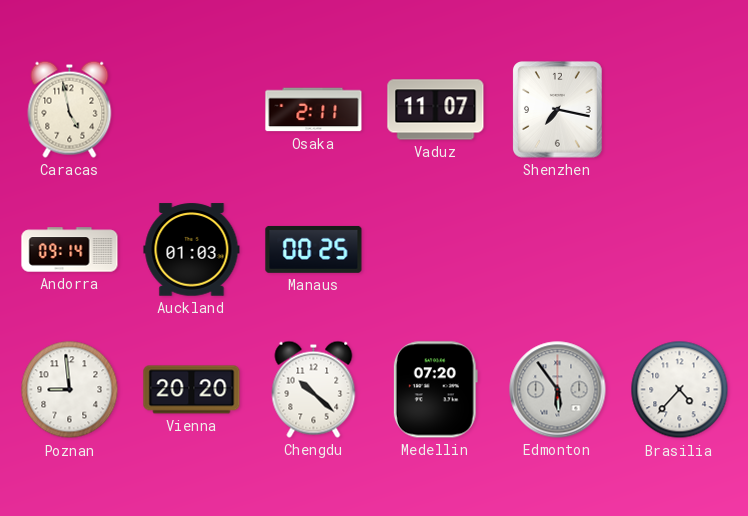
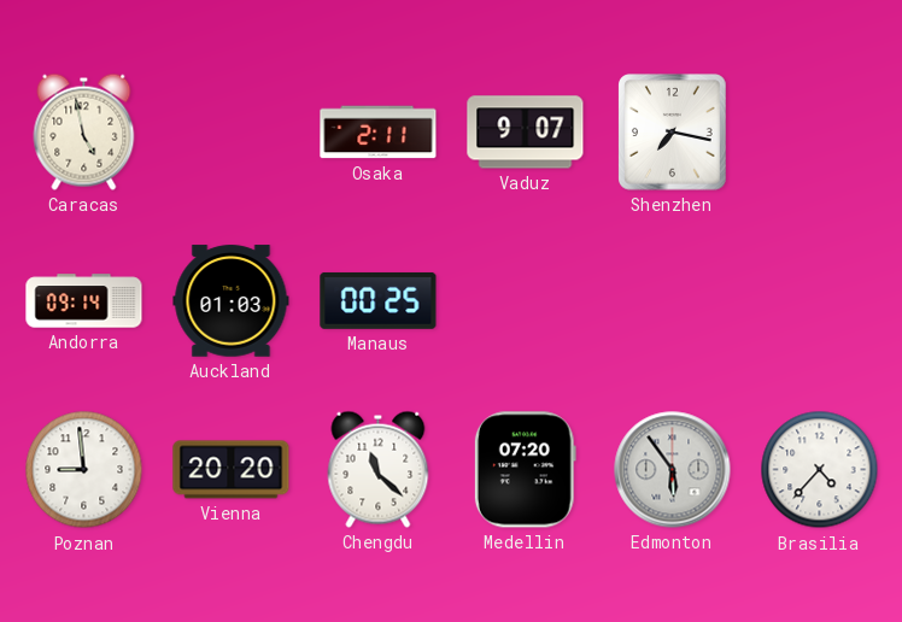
Vaduz: 11:07 -> 9:07 (526, 133)
Chengdu: 10:22 -> 11:22 (379, 469)
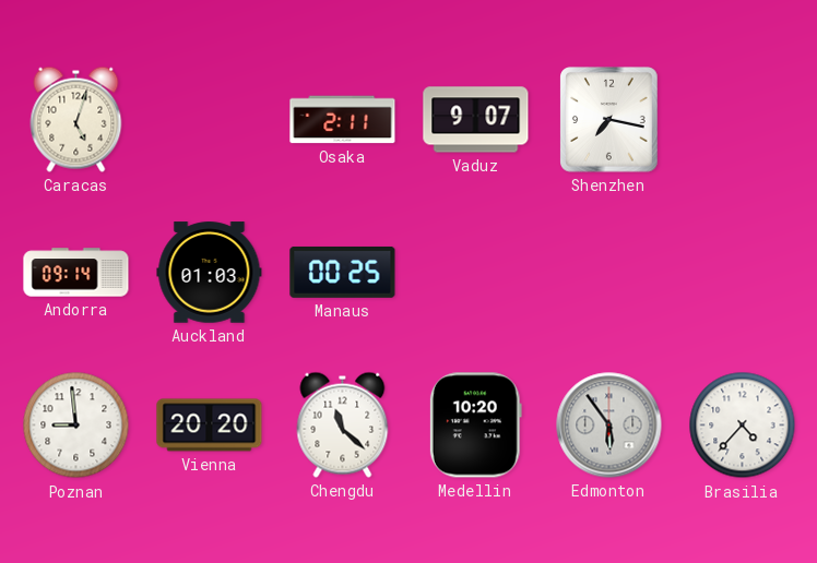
Caracas: 4:58 -> 5:03 (76, 119)
Medellin: 07:20 -> 10:20 (475, 426)
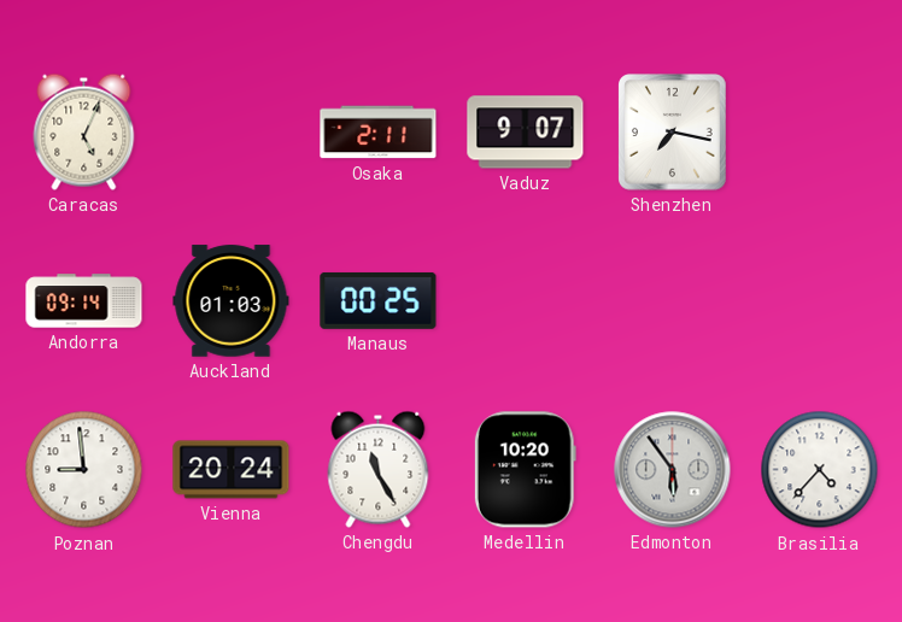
Caracas: 5:03 -> 5:04 (84, 131)
Vienna: 20:20 -> 20:24 (232, 470)
Chengdu: 11:22 -> 11:25 (379, 469)
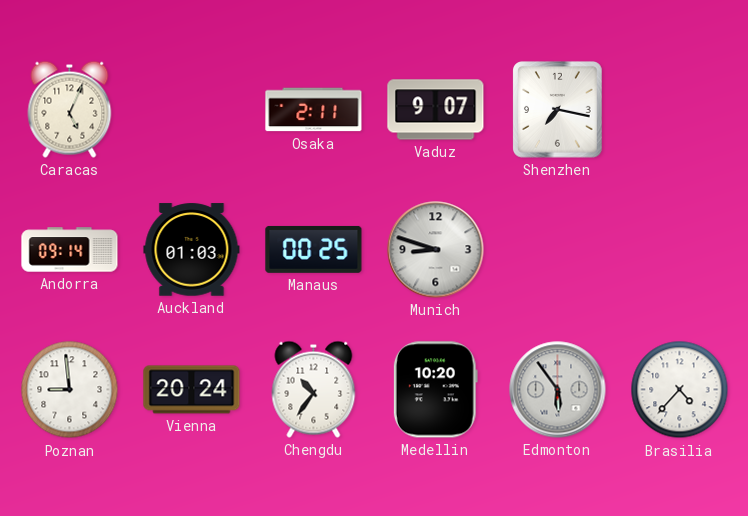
Munich: none -> 8:48 (436, 250)
Chengdu: 11:25 -> 10:36 (314, 389)
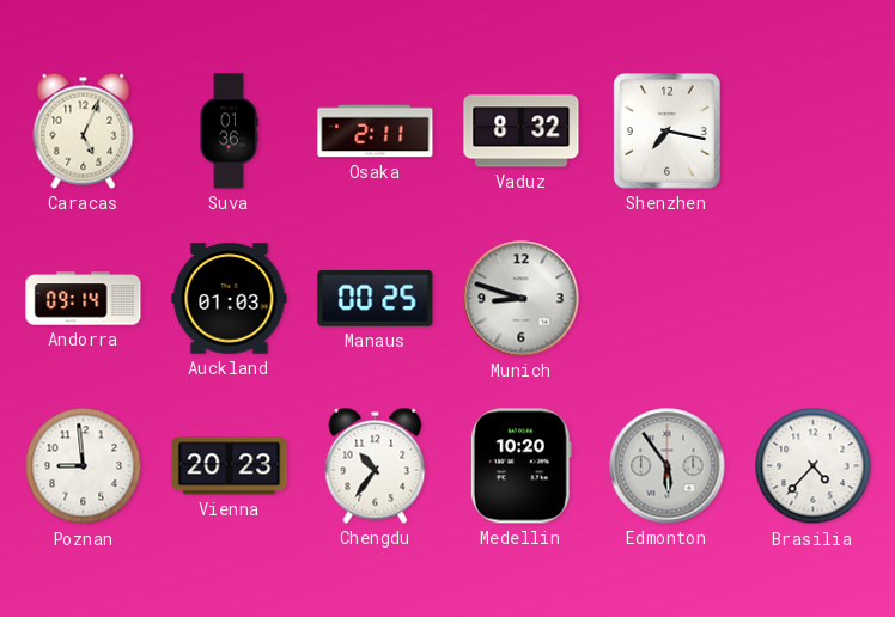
Suva: none -> 01:36 (229, 132)
Vaduz: 9:07 -> 8:32 (522, 132)
Vienna: 20:24 -> 20:23 (230, 466)
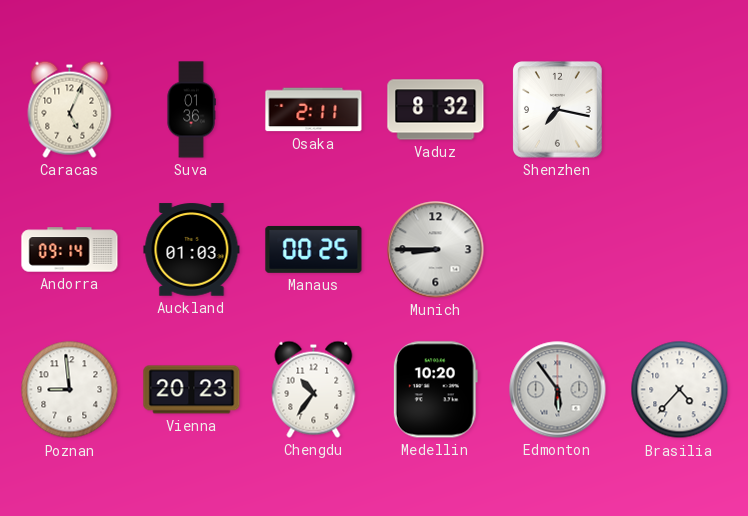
Munich: 8:48 -> 8:45 (436, 250)
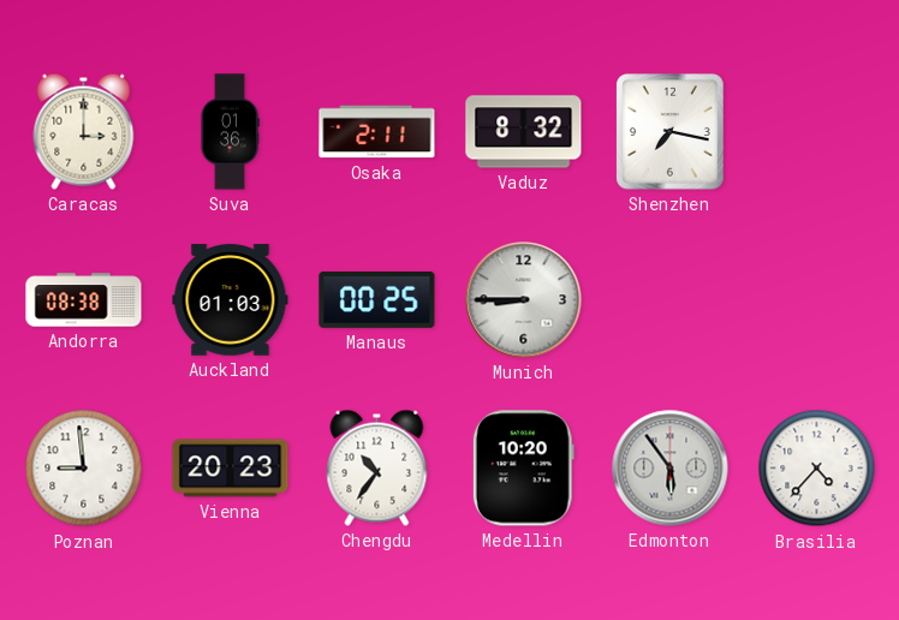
Caracas: 5:04 -> 3:00 (84, 131)
Andorra: 09:14 -> 08:38 (84, 300)
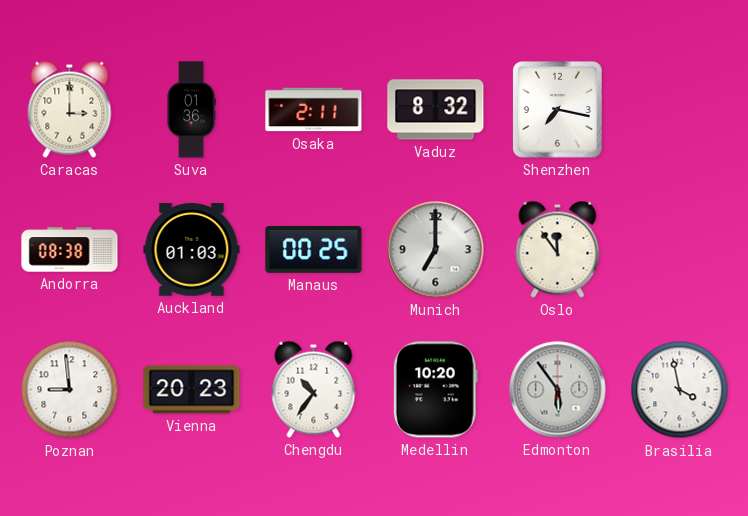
Munich: 8:45 -> 7:00 (436, 250)
Oslo: none -> 11:54 (558, 249)
Brasilia: 4:37 -> 3:58 (680, 390)
